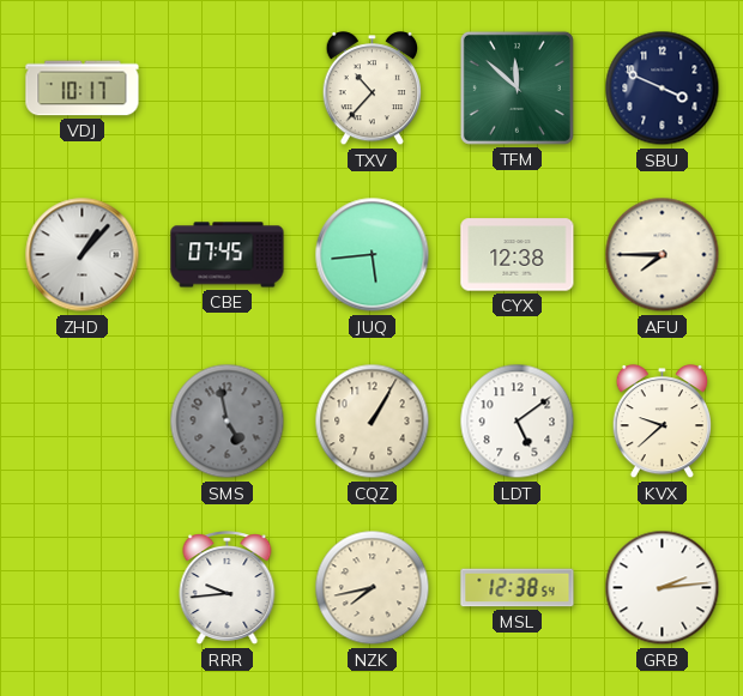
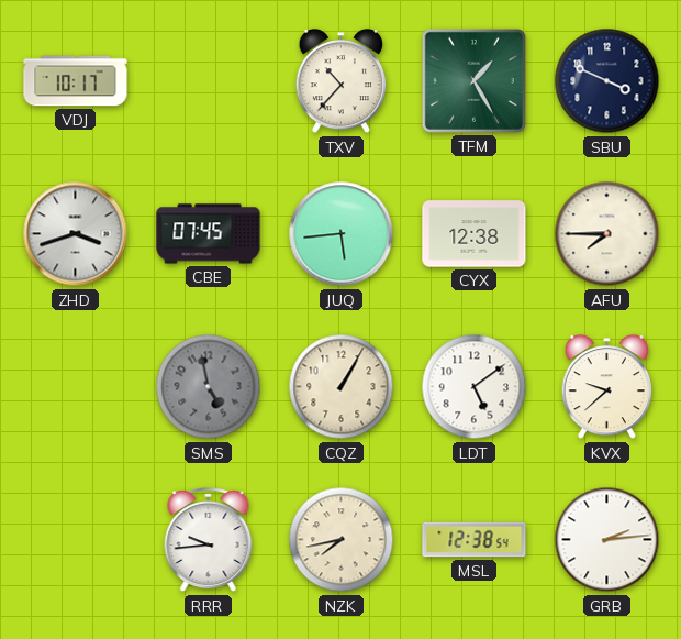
TFM: 11:52 -> 1:25 (473, 80)
ZHD: 1:07 -> 3:42 (76, 234)
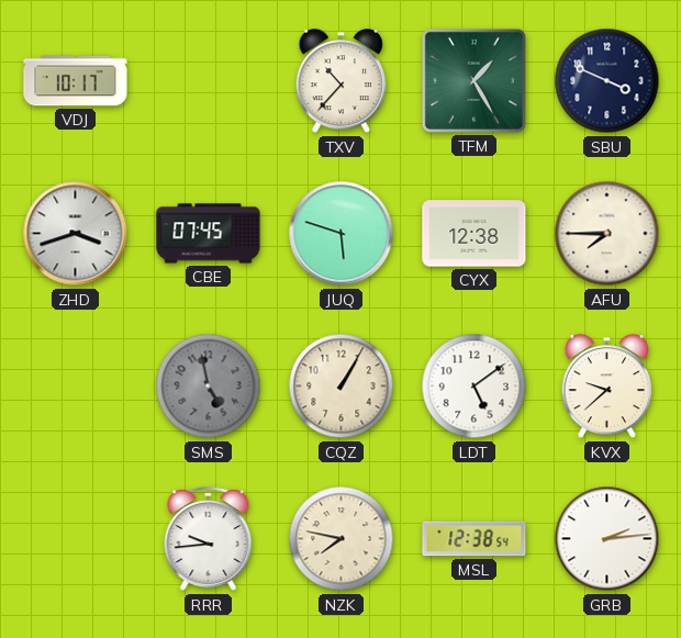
JUQ: 5:44 -> 5:48 (342, 234)
NZK: 7:43 -> 7:47 (342, 539)
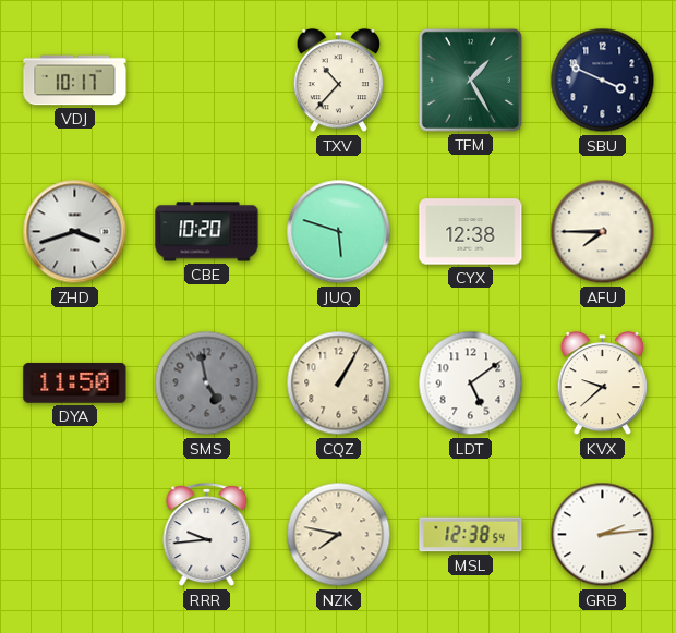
CBE: 07:45 -> 10:20 (207, 232)
DYA: none -> 11:50 (75, 382)
